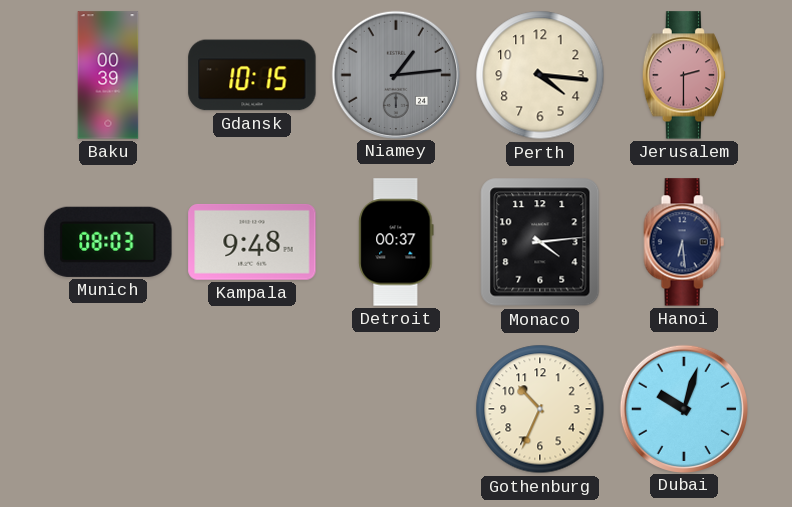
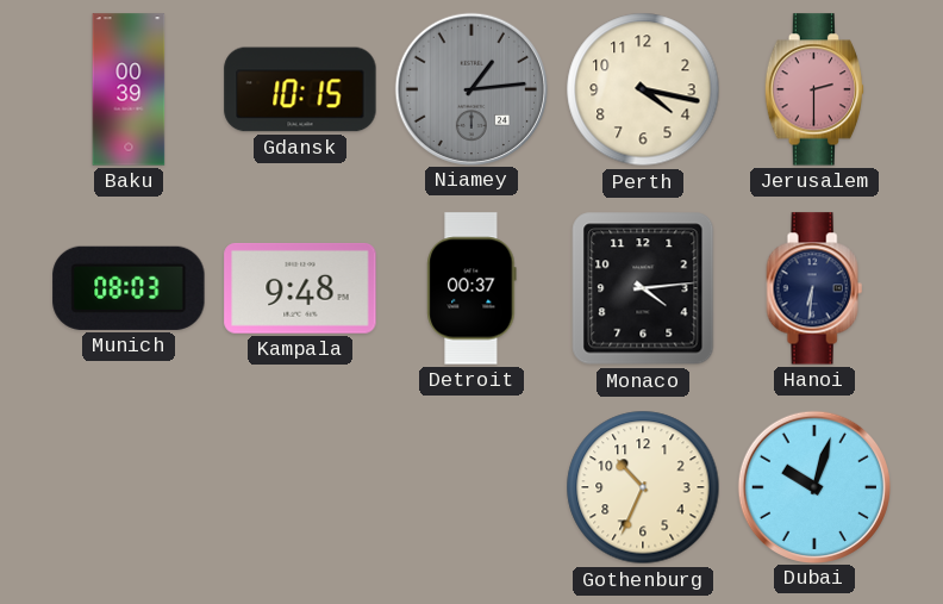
Perth: 4:16 -> 4:17 (643, 89)
Hanoi: 6:29 -> 6:31 (814, 288)
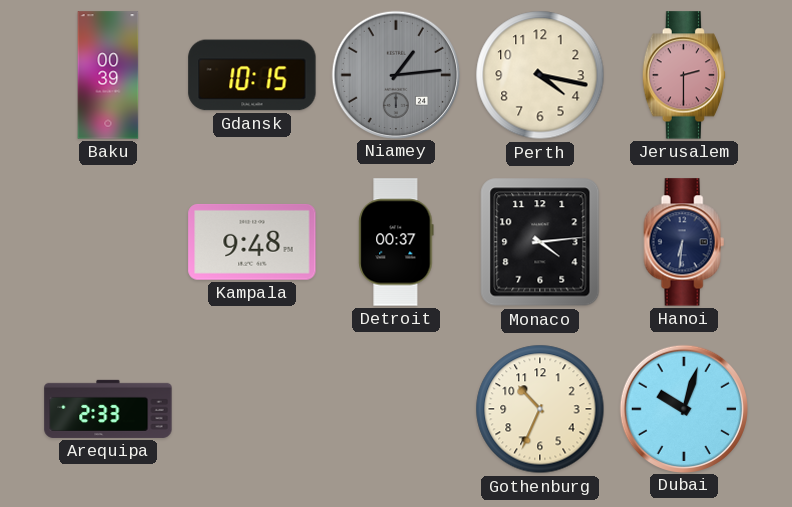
Munich: 08:03 -> none (129, 288)
Arequipa: none -> 2:33 (108, 409)
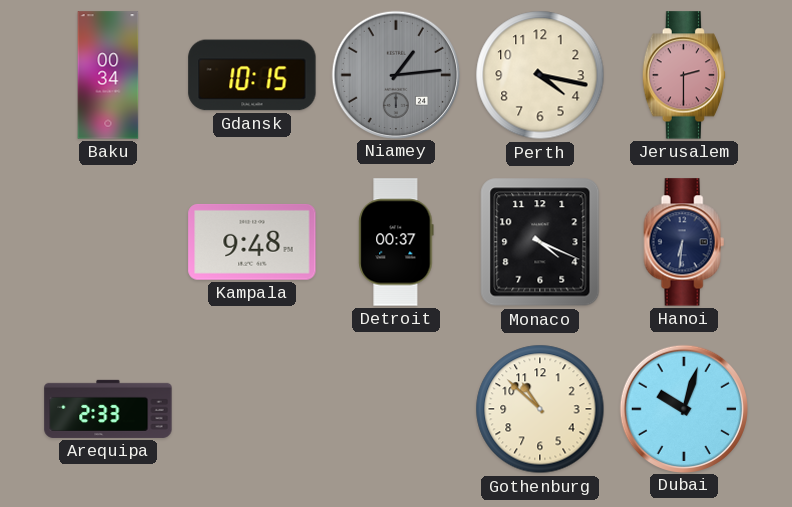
Baku: 00:39 -> 00:34 (108, 75)
Monaco: 4:14 -> 4:19 (540, 242)
Gothenburg: 10:34 -> 10:52 (540, 409)
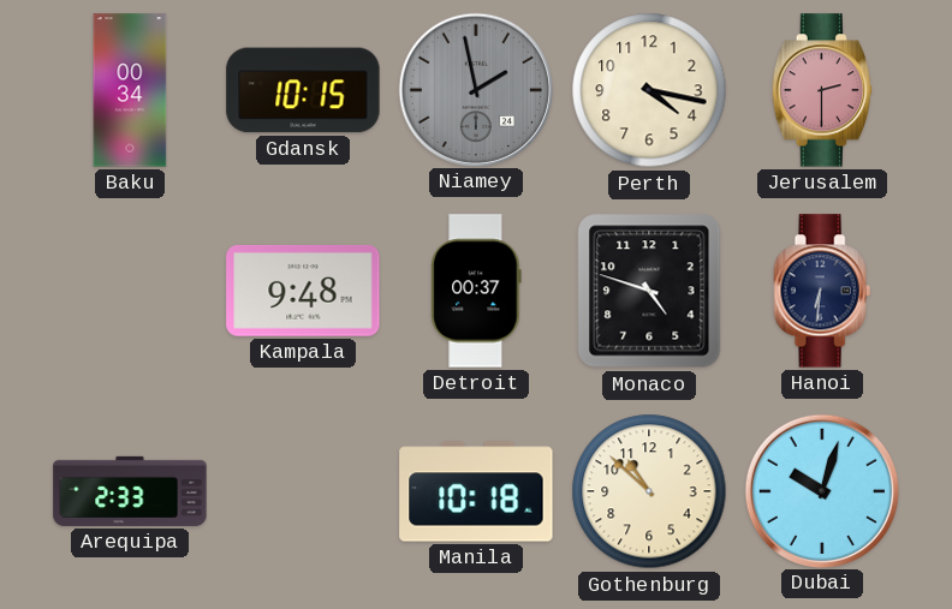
Niamey: 1:14 -> 1:58 (475, 89)
Monaco: 4:19 -> 4:48 (649, 291)
Manila: none -> 10:18 (476, 491)
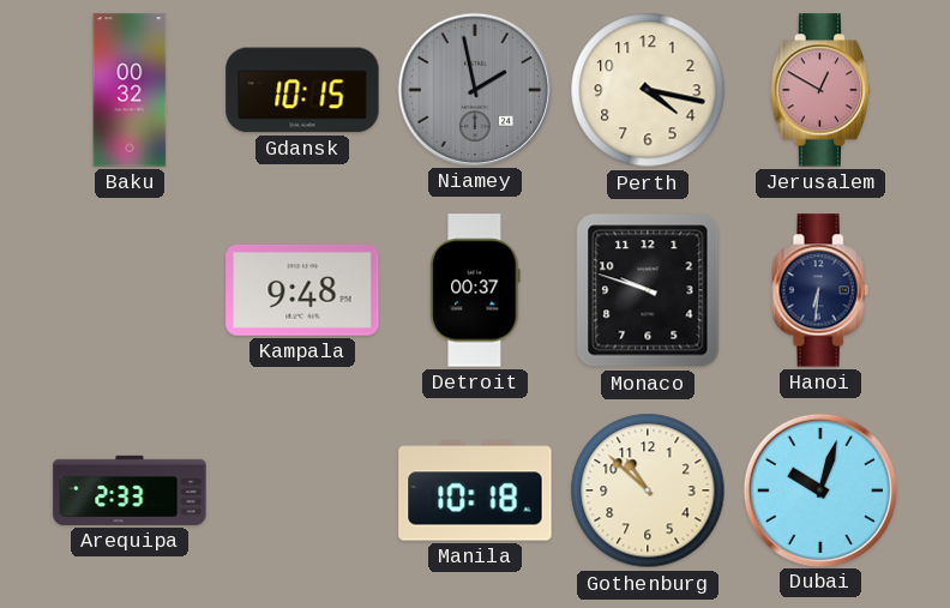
Baku: 00:34 -> 00:32 (130, 90)
Jerusalem: 2:30 -> 12:50 (820, 90)
Monaco: 4:48 -> 9:48 (648, 290)
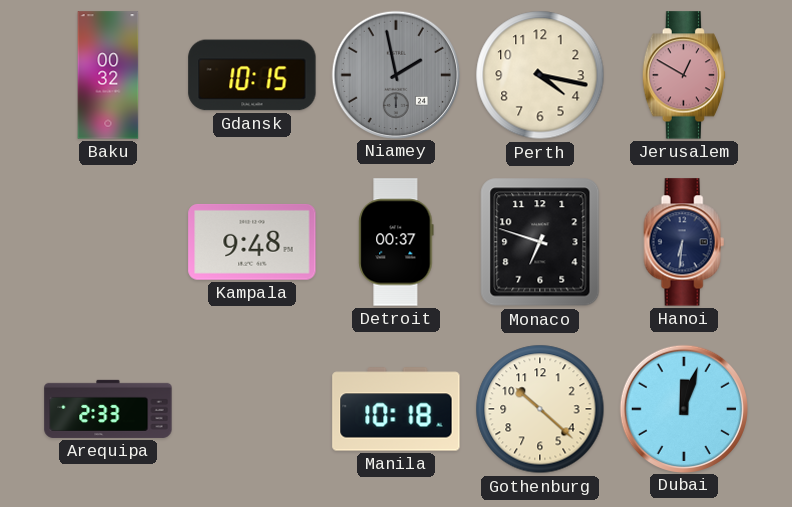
Monaco: 9:48 -> 6:48 (540, 242)
Gothenburg: 10:52 -> 10:22 (540, 409)
Dubai: 10:03 -> 12:03 (683, 408)
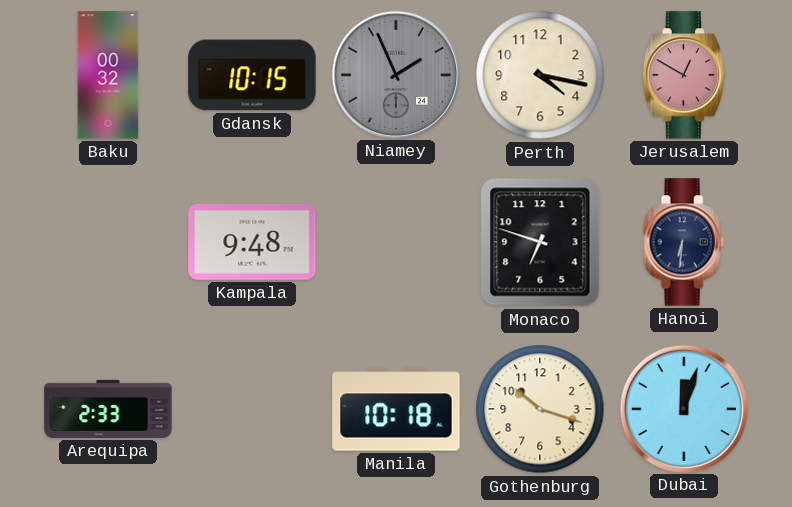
Niamey: 1:58 -> 1:56 (395, 74)
Detroit: 00:37 -> none (396, 242)
Gothenburg: 10:22 -> 10:18 (540, 409)
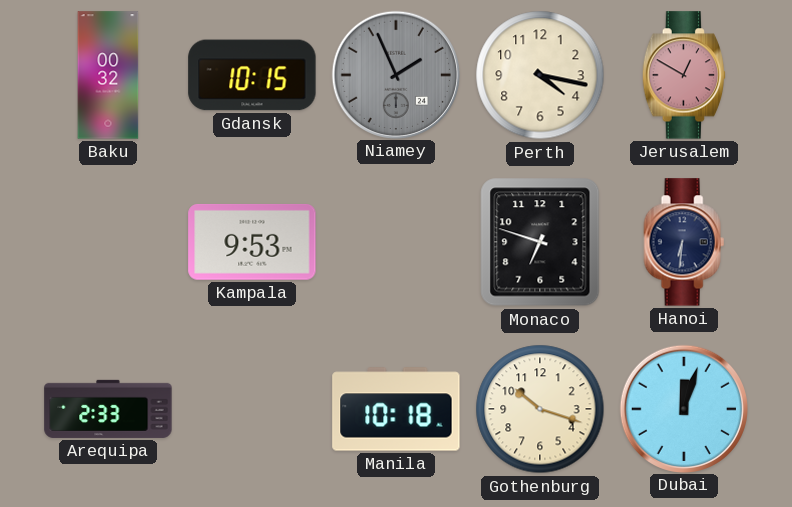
Kampala: 9:48 -> 9:53 (252, 242)
